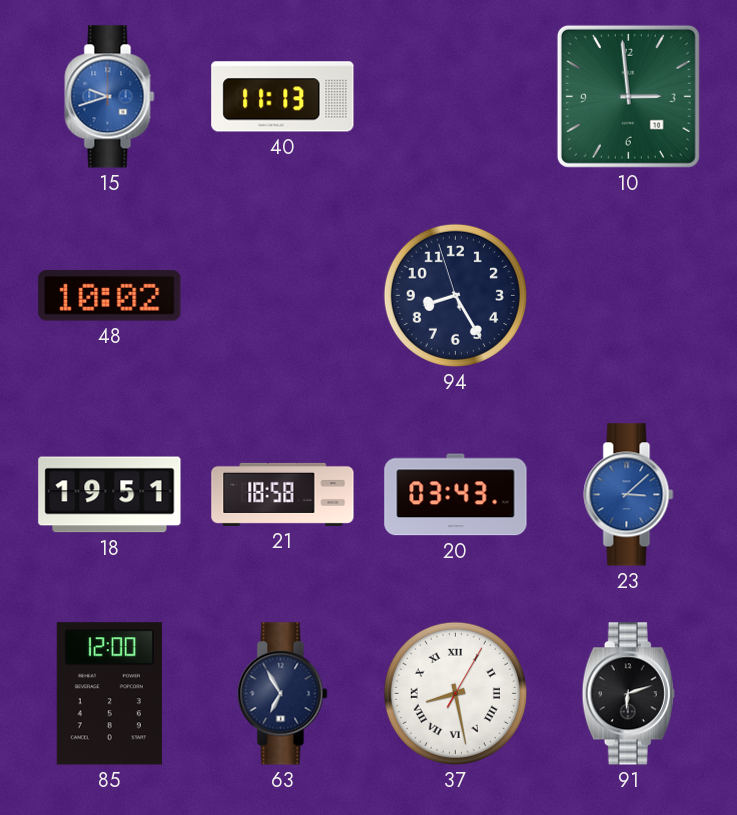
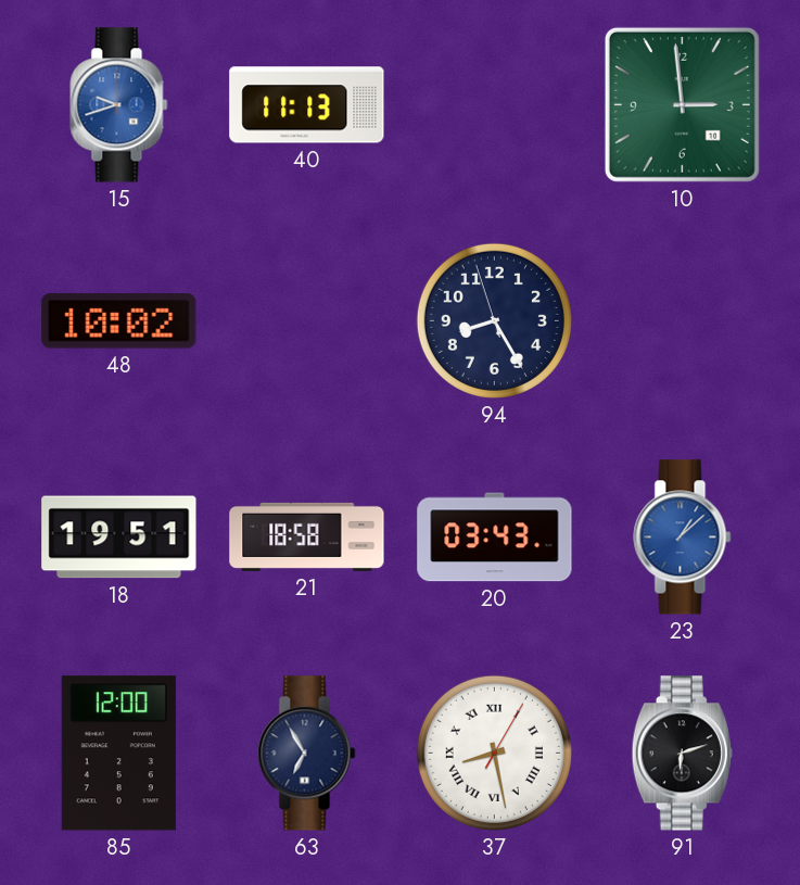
23: 3:08 -> 1:08 (683, 538)
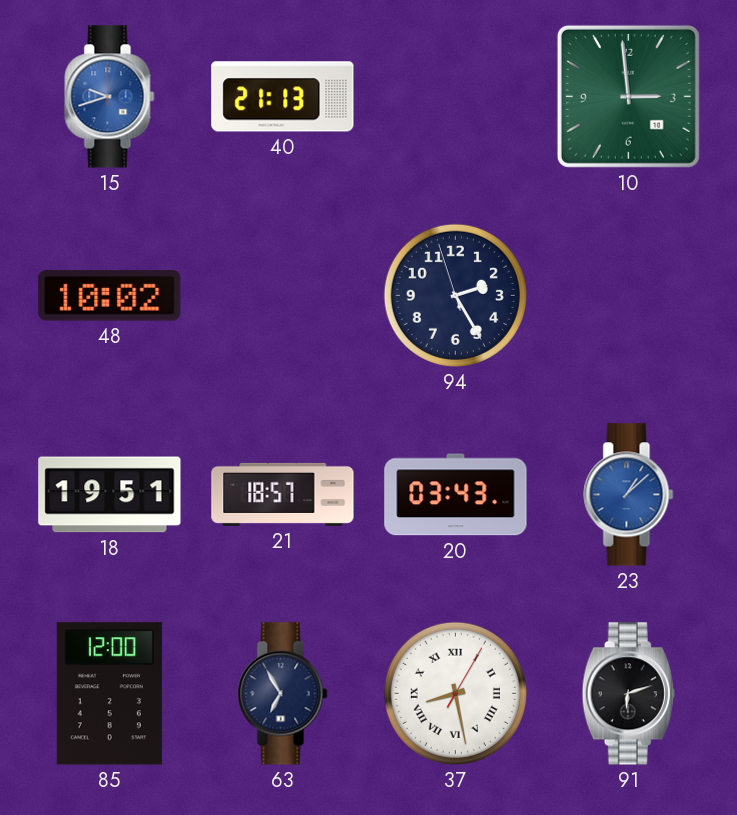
40: 11:13 -> 21:13 (283, 97)
94: 8:24 -> 2:24 (455, 295)
21: 18:58 -> 18:57 (283, 494)
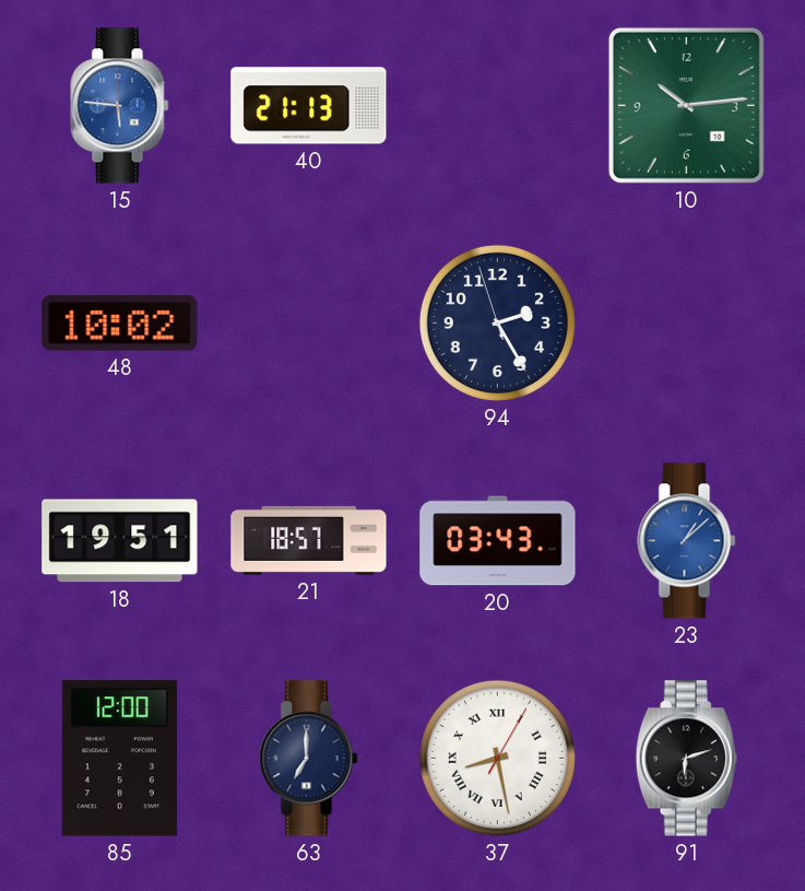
15: 9:42 -> 5:46 (120, 106)
10: 2:59 -> 10:14 (686, 105)
63: 6:55 -> 7:00 (309, 759)
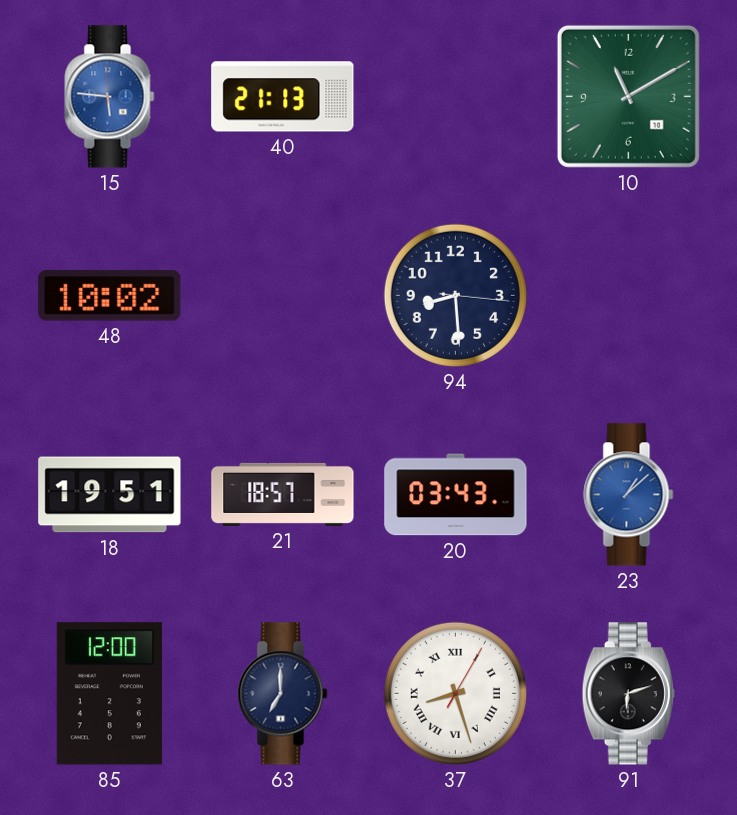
10: 10:14 -> 11:10 (628, 96)
94: 2:24 -> 8:29 (455, 295)
37: 8:28 -> 8:27 (455, 693)
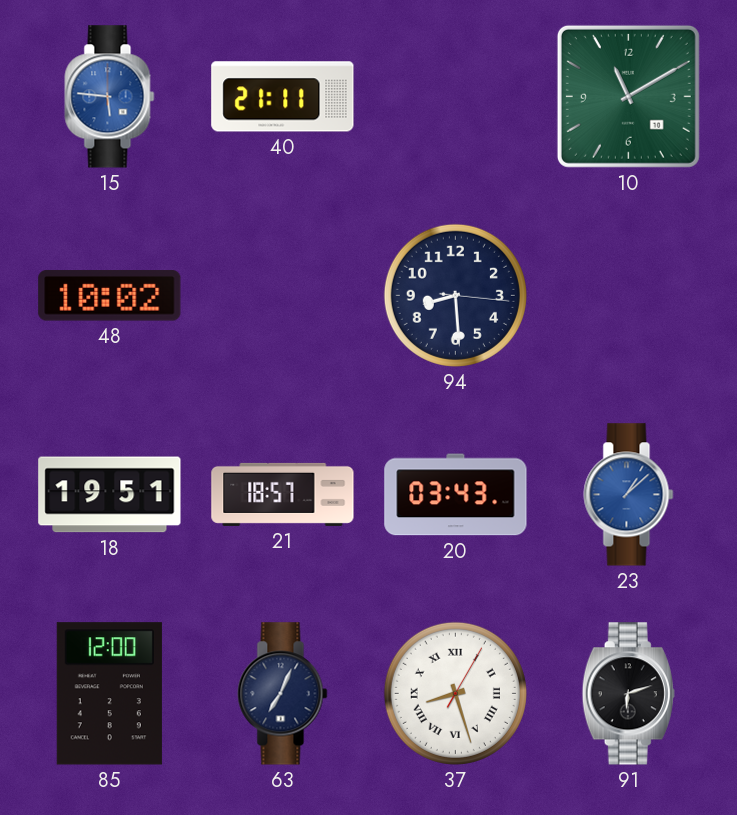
40: 21:13 -> 21:11 (283, 97)
63: 7:00 -> 7:04 (283, 694)
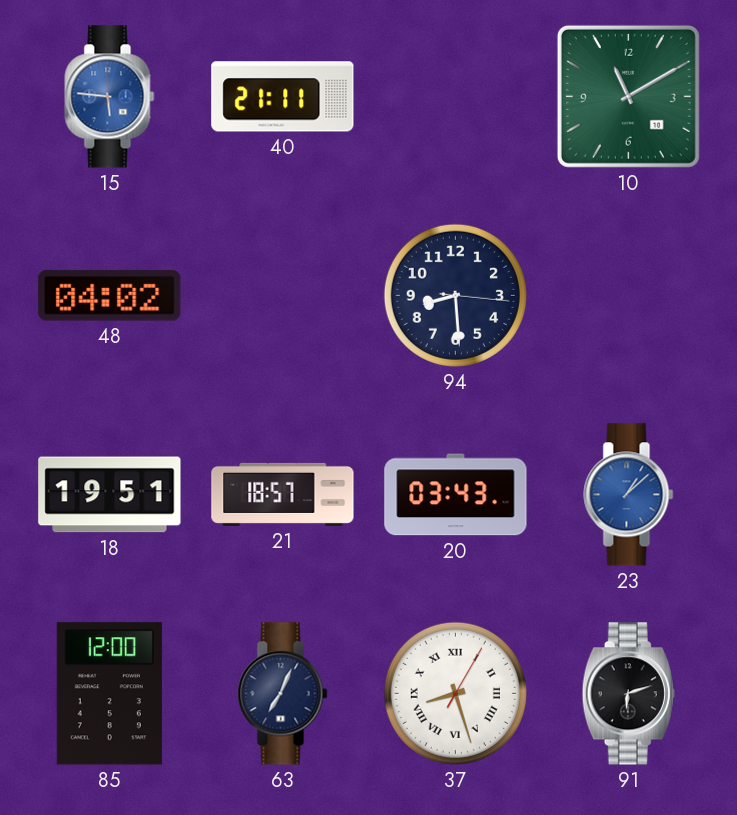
48: 10:02 -> 04:02 (110, 296)
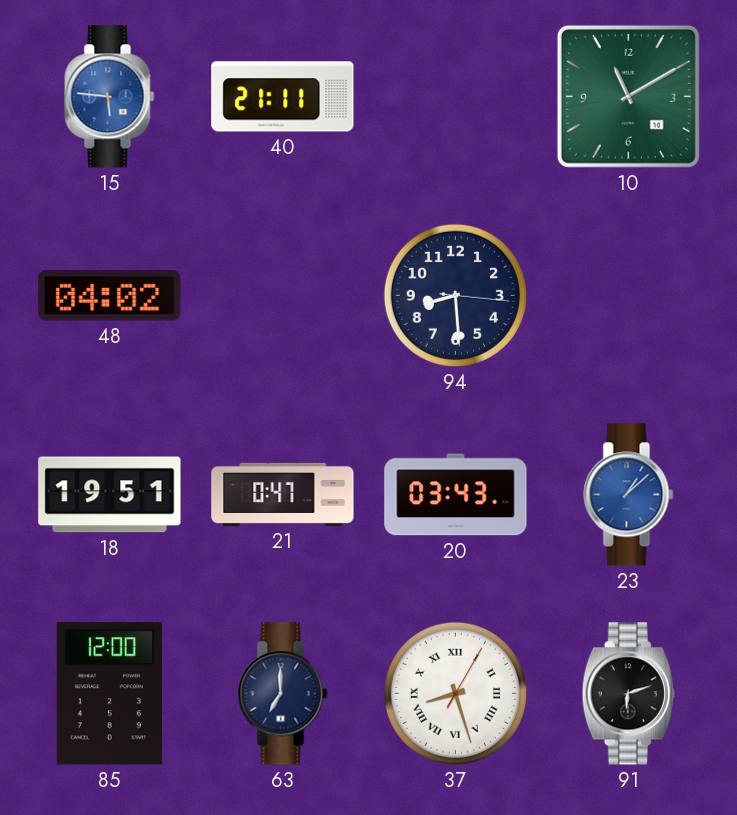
21: 18:57 -> 0:47 (283, 494)
63: 7:04 -> 7:00 (283, 694)
